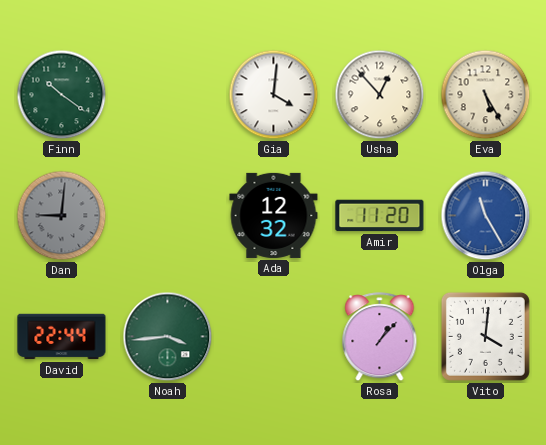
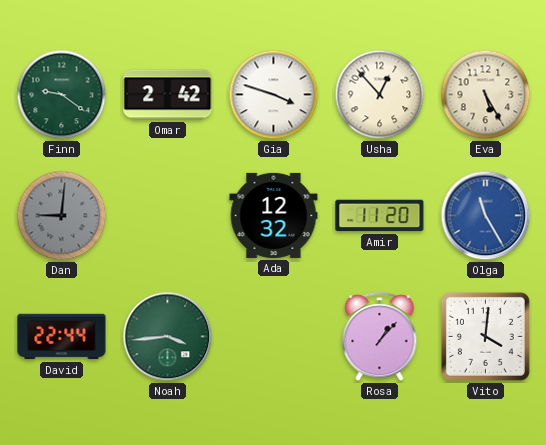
Finn: 10:21 -> 9:21 (62, 95)
Omar: none -> 2:42 (168, 95)
Gia: 4:01 -> 3:48 (274, 95)
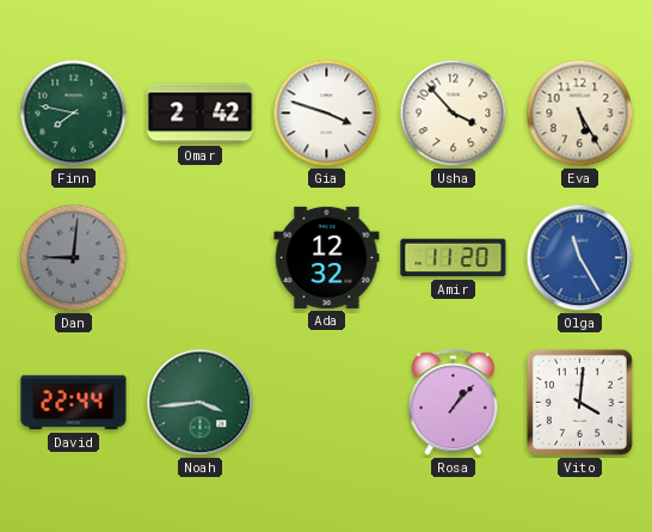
Finn: 9:21 -> 7:47 (74, 114)
Usha: 12:53 -> 3:53 (454, 114)
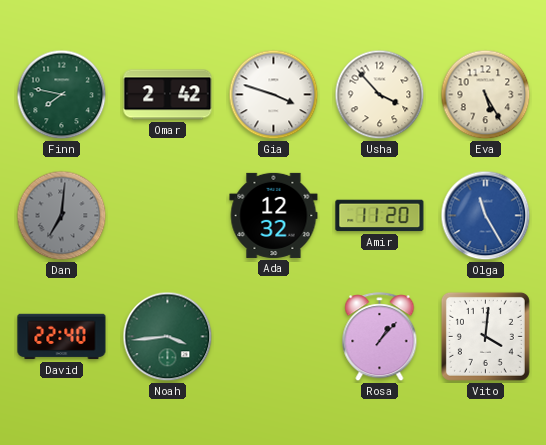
Dan: 9:01 -> 7:01 (62, 216)
David: 22:44 -> 22:40 (62, 337)
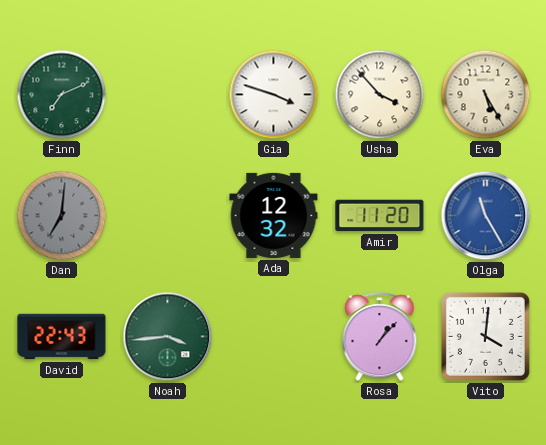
Finn: 7:47 -> 7:11 (62, 95)
Omar: 2:42 -> none (168, 95)
David: 22:40 -> 22:43 (62, 337)
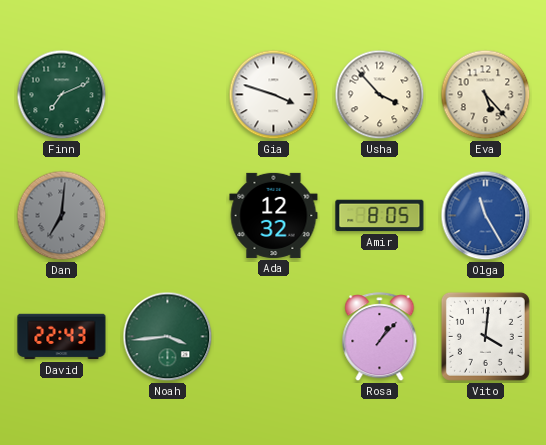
Eva: 5:25 -> 5:23 (486, 95)
Amir: 11:20 -> 8:05 (380, 216)
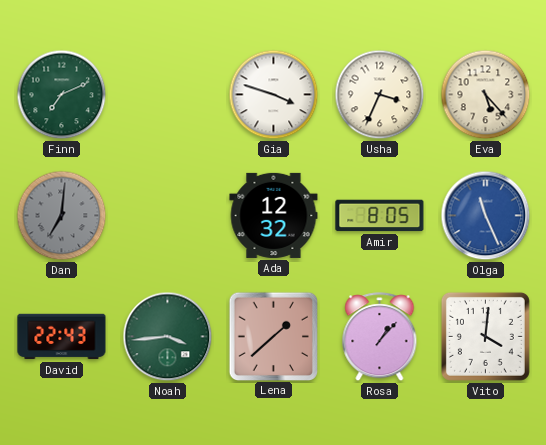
Usha: 3:53 -> 3:34 (380, 95)
Olga: 11:25 -> 11:26 (486, 216)
Lena: none -> 1:38 (273, 336)
